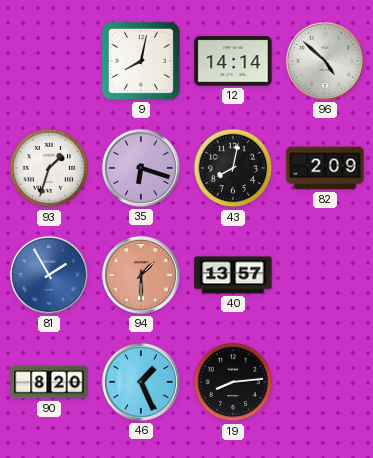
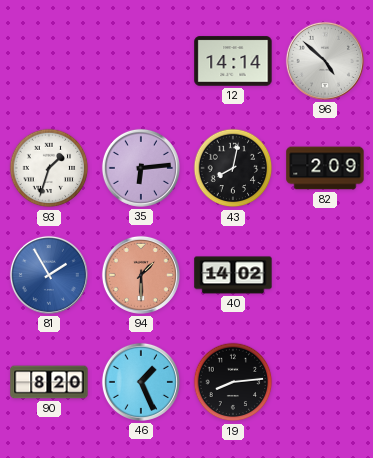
9: 8:02 -> none (142, 62)
35: 6:18 -> 6:14 (141, 168)
40: 13:57 -> 14:02 (233, 275)
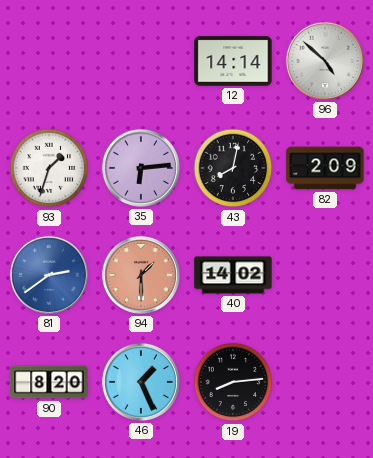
81: 1:55 -> 2:39 (49, 275)
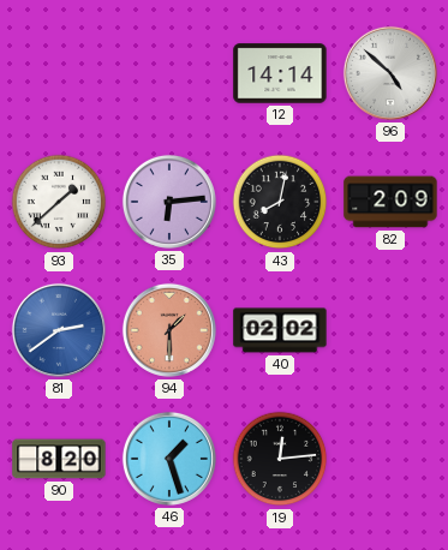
93: 1:33 -> 1:38 (59, 202)
40: 14:02 -> 02:02 (280, 330)
46: 1:26 -> 1:27 (169, 459)
19: 8:14 -> 12:14 (280, 459)
